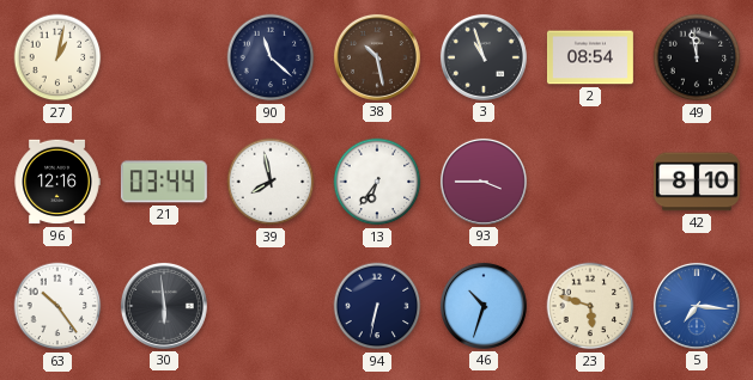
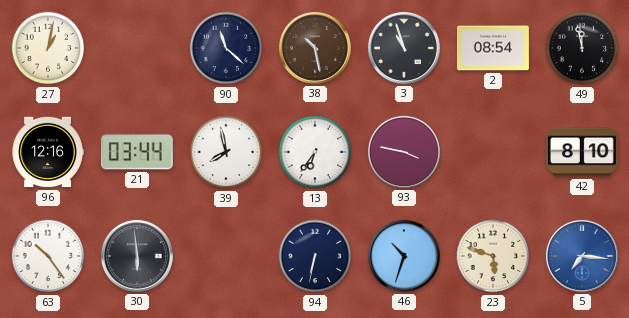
93: 3:45 -> 3:47 (404, 152)
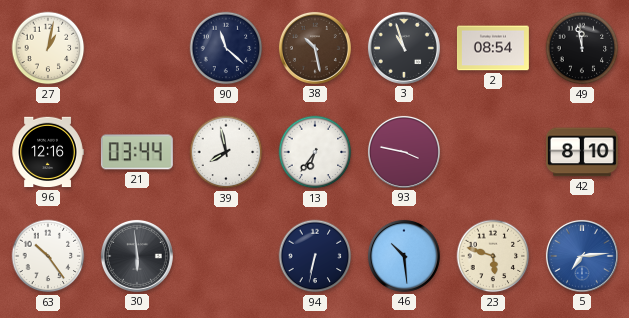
46: 10:33 -> 10:29 (404, 256)
5: 7:16 -> 7:14 (582, 256)
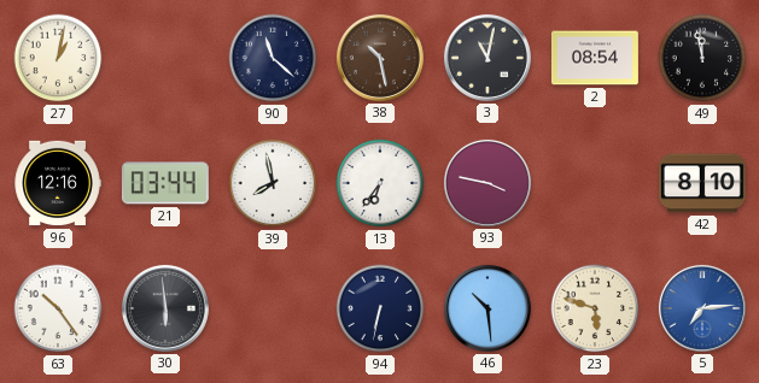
3: 10:57 -> 11:02 (487, 58)
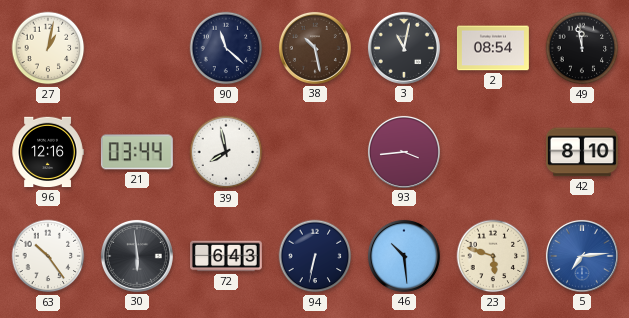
13: 6:36 -> none (380, 183)
93: 3:47 -> 3:44 (404, 152)
72: none -> 6:43 (227, 256)
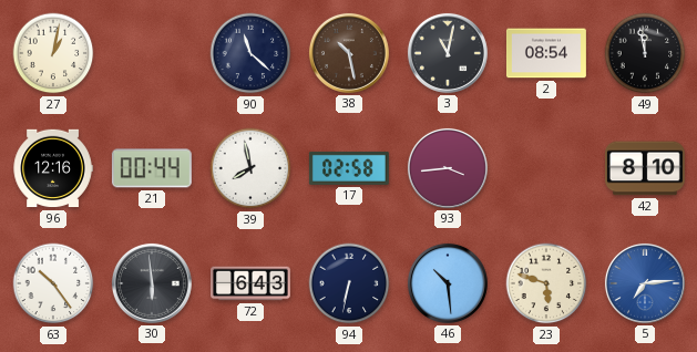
21: 03:44 -> 00:44 (152, 168)
17: none -> 02:58 (349, 168)
